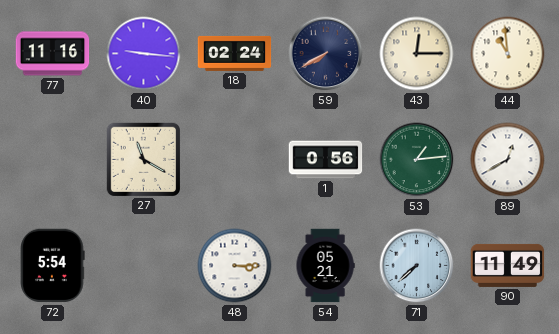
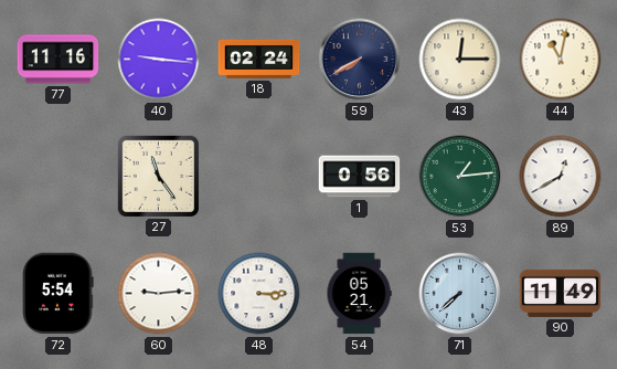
44: 10:59 -> 11:02 (561, 60)
27: 11:20 -> 11:24 (158, 176)
60: none -> 9:14 (159, 294)
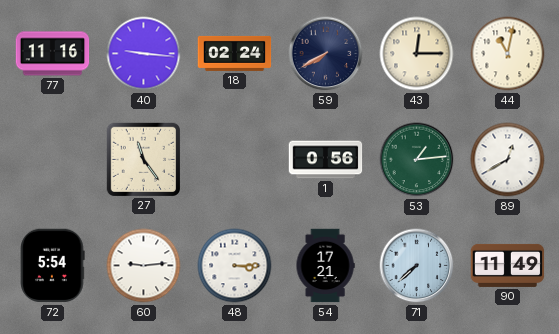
54: 05:21 -> 17:21 (325, 266)
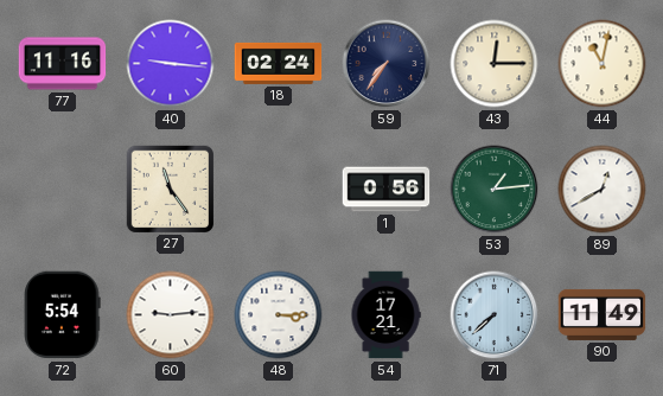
59: 7:40 -> 7:36 (387, 64)
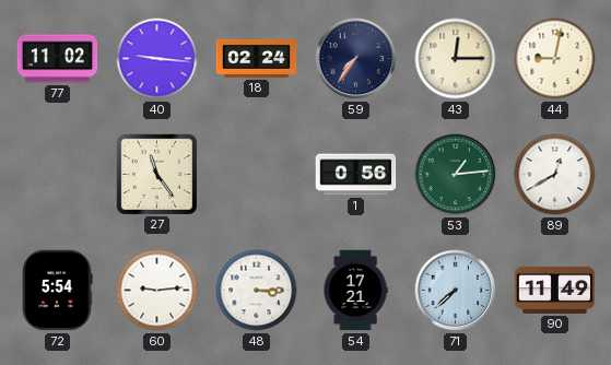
77: 11:16 -> 11:02 (58, 59)
44: 11:02 -> 9:02 (555, 59)
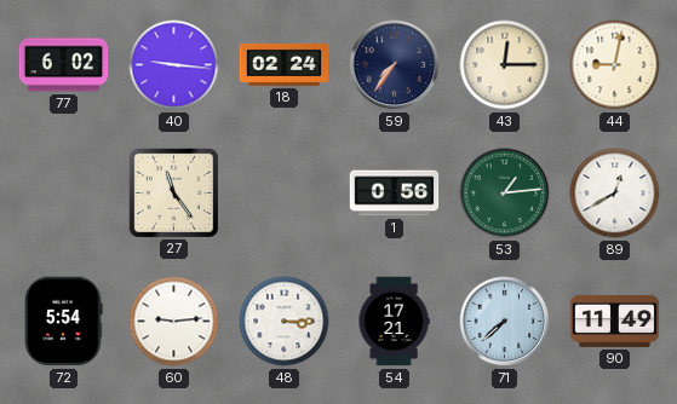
77: 11:02 -> 6:02 (64, 65)
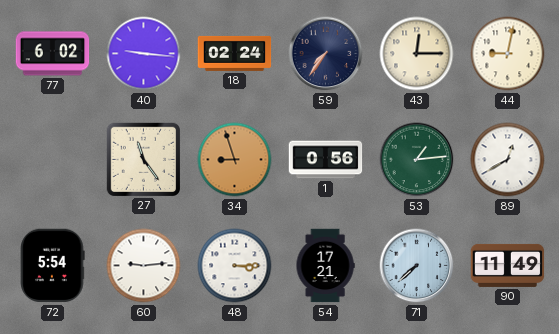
34: none -> 8:57 (235, 160)
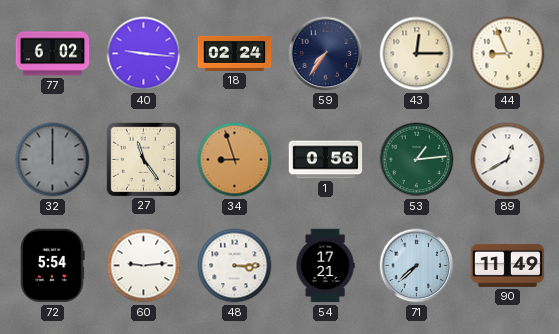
44: 9:02 -> 8:56 (508, 54)
32: none -> 12:00 (53, 160)
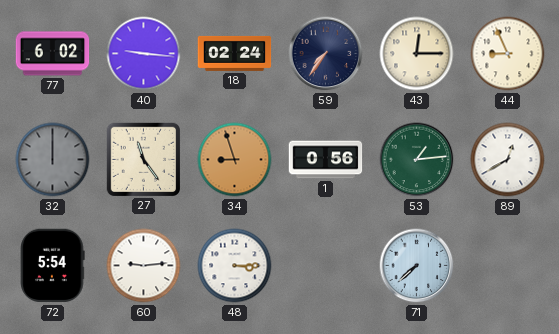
54: 17:21 -> none (325, 266)
90: 11:49 -> none (508, 265)
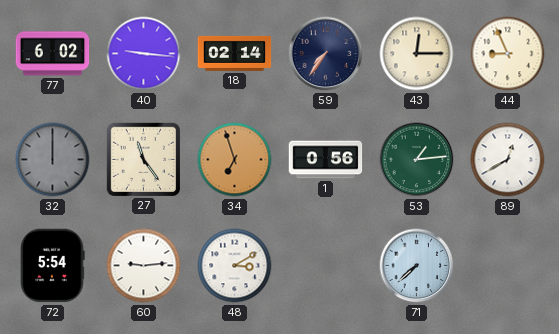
18: 02:24 -> 02:14 (235, 53)
34: 8:57 -> 6:57 (235, 160)
48: 3:15 -> 3:10 (235, 266)
